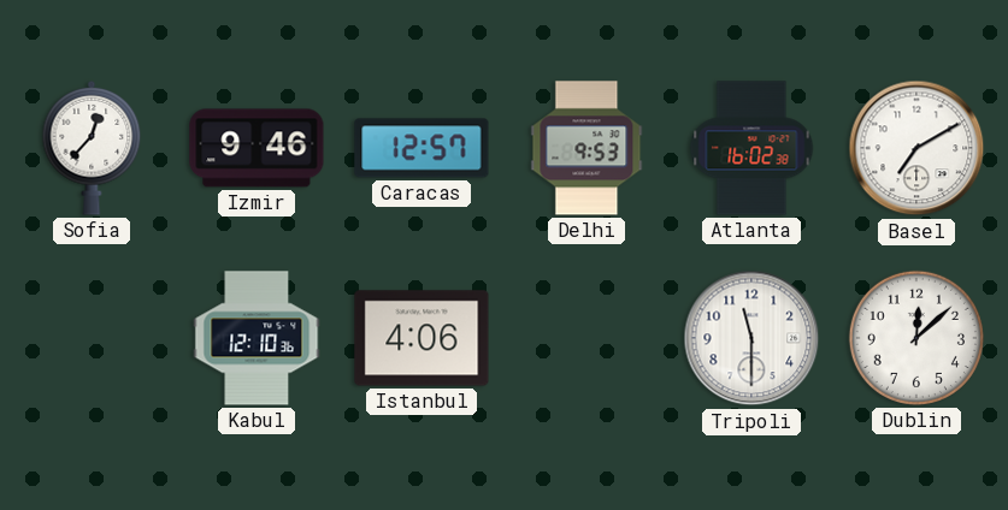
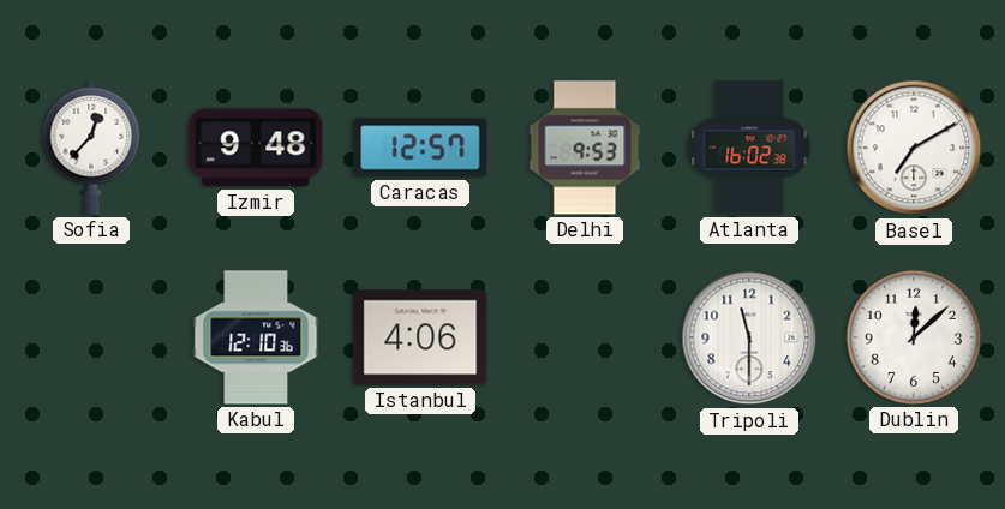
Izmir: 9:46 -> 9:48 (256, 148)
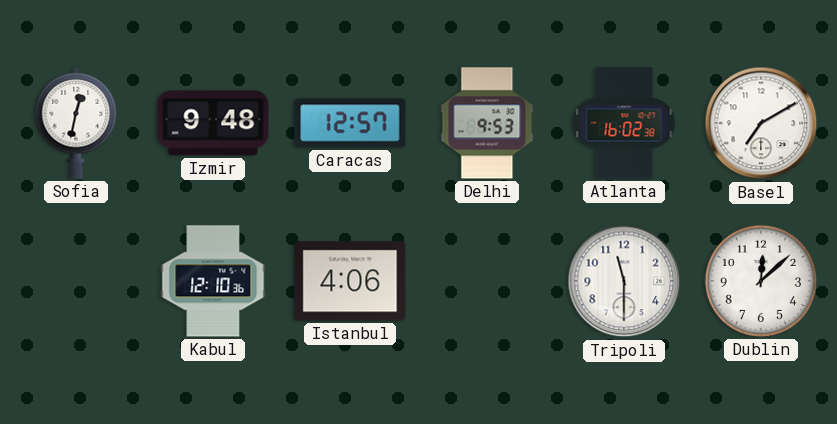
Sofia: 12:37 -> 12:32 (76, 123)
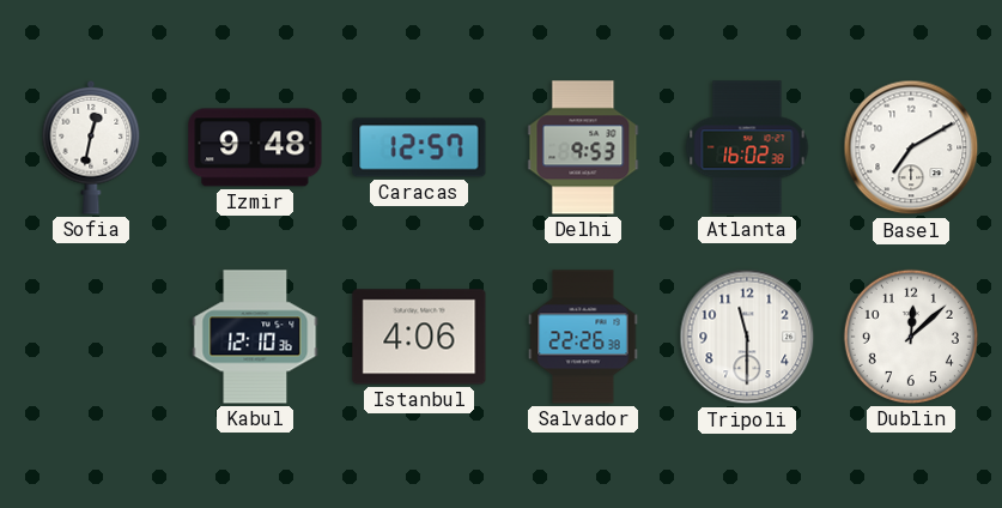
Salvador: none -> 22:26 (583, 337)
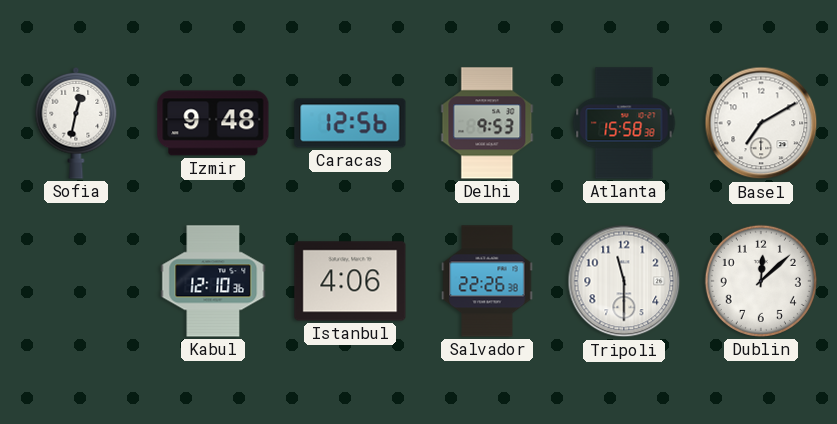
Caracas: 12:57 -> 12:56 (350, 123)
Atlanta: 16:02 -> 15:58 (624, 123)
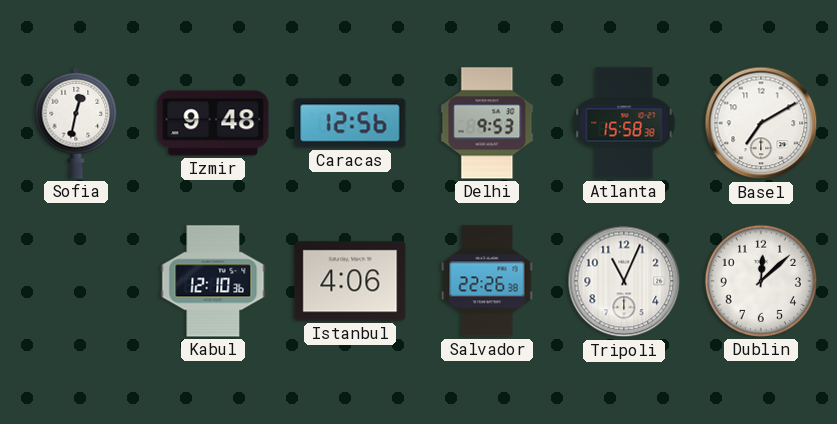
Tripoli: 11:30 -> 11:04 (624, 281)
